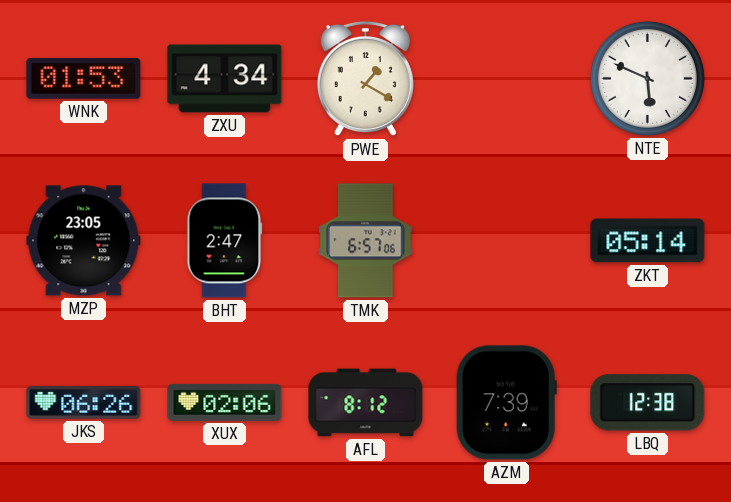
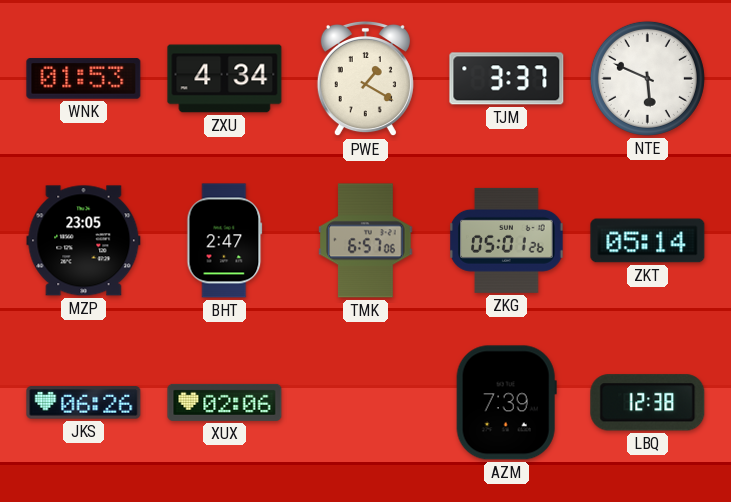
TJM: none -> 3:37 (507, 79)
ZKG: none -> 05:01 (507, 240)
AFL: 8:12 -> none (366, 403)
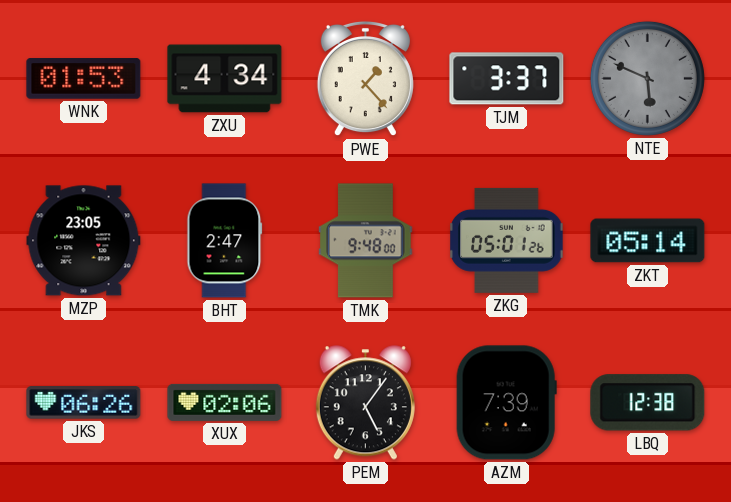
PWE: 1:20 -> 1:23 (365, 79)
NTE dial: white -> grey (647, 78)
TMK: 6:57 -> 9:48 (366, 241)
PEM: none -> 5:06 (365, 403)
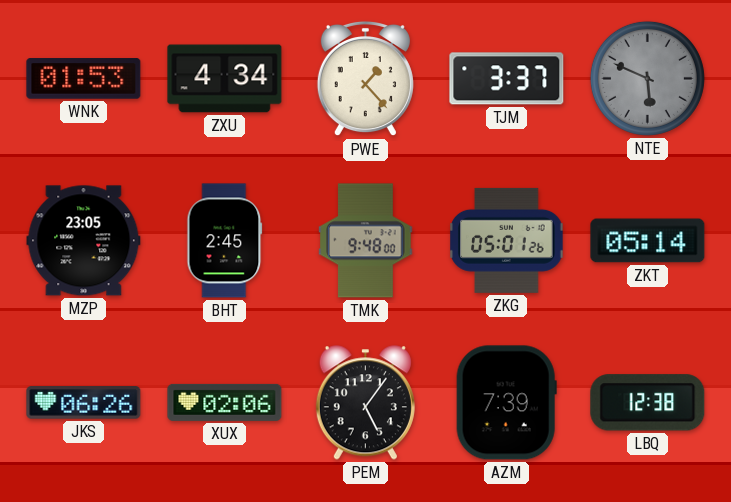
BHT: 2:47 -> 2:45 (225, 241)
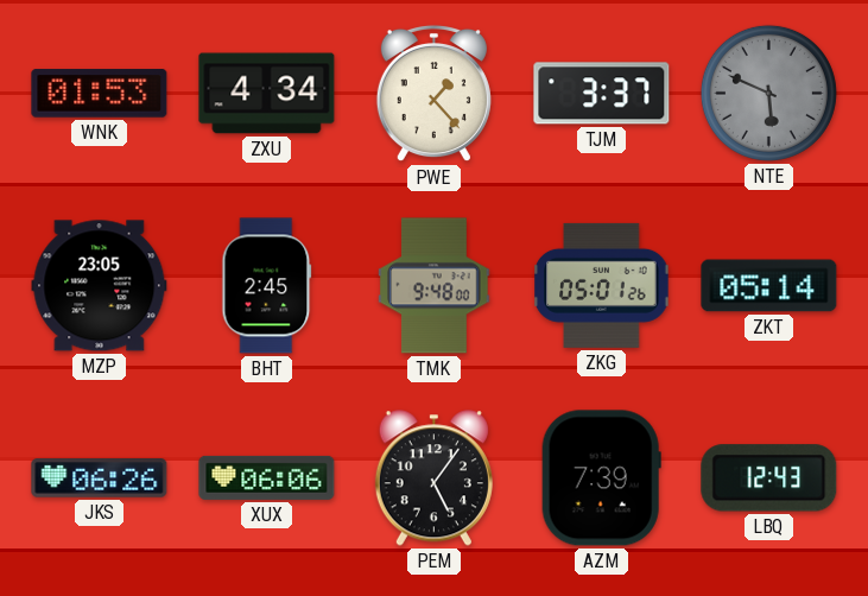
XUX: 02:06 -> 06:06 (267, 477)
LBQ: 12:38 -> 12:43 (769, 478)
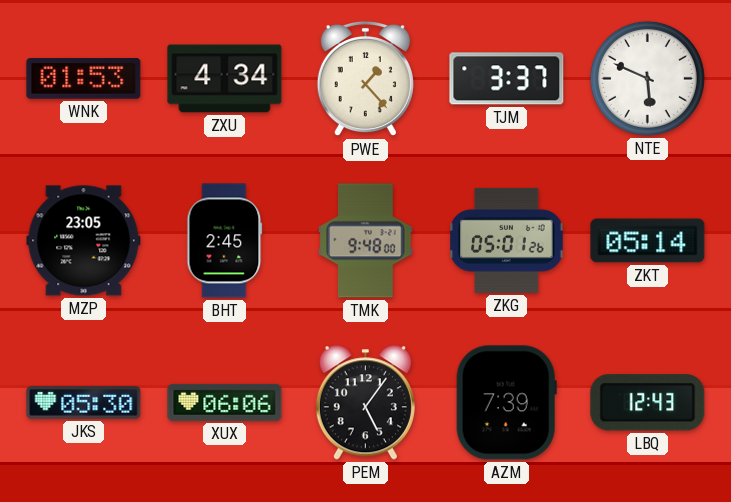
NTE dial: grey -> white (647, 78)
JKS: 06:26 -> 05:30 (84, 403)
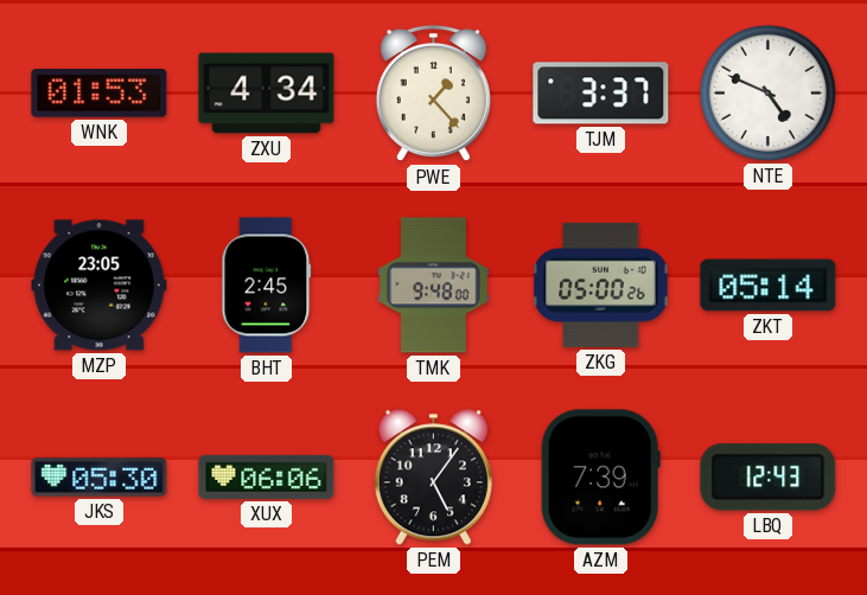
NTE: 5:49 -> 4:49 (767, 92)
ZKG: 05:01 -> 05:00 (601, 284)
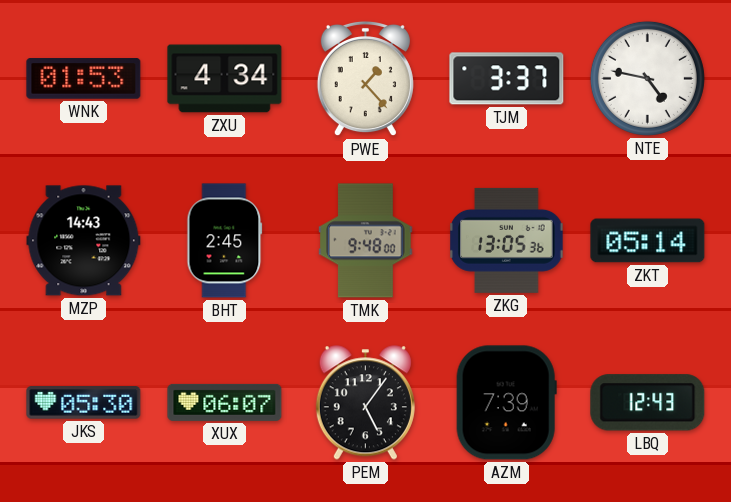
NTE: 4:49 -> 4:47 (647, 78)
MZP: 23:05 -> 14:43 (84, 241)
ZKG: 05:00 -> 13:05 (507, 240)
XUX: 06:06 -> 06:07 (225, 402)
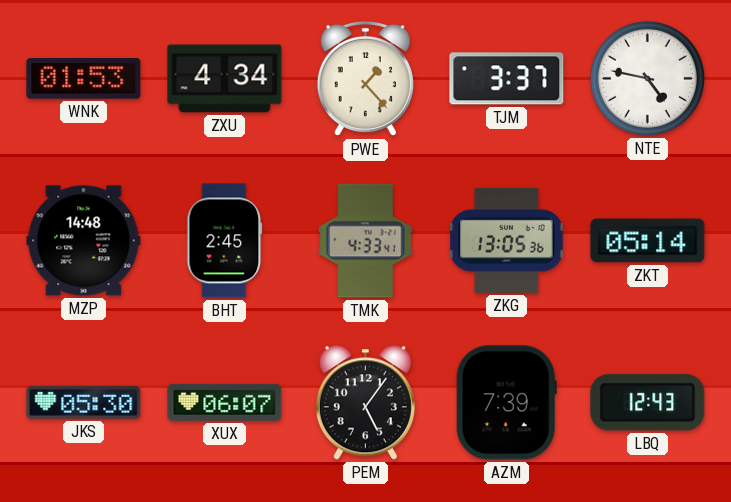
MZP: 14:43 -> 14:48 (84, 241)
TMK: 9:48 -> 4:33 (366, 241)
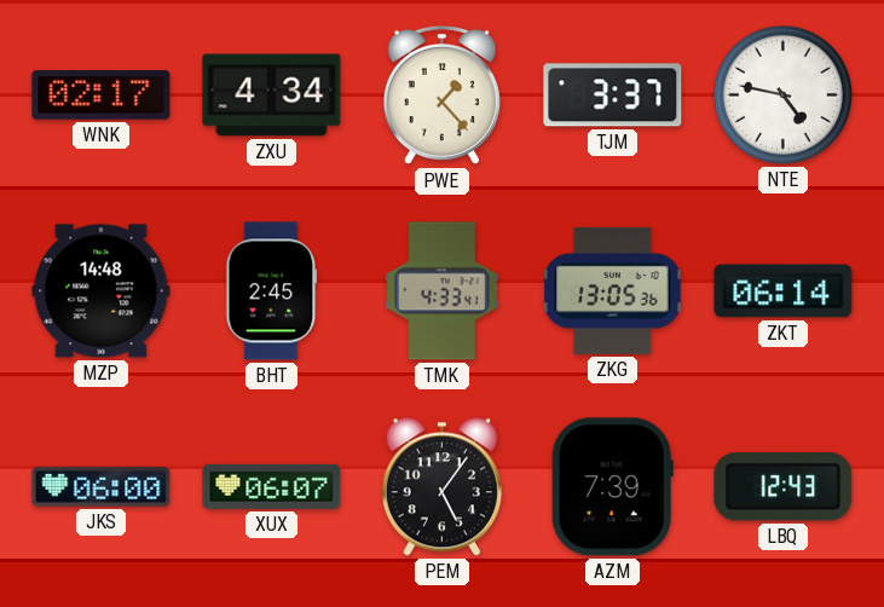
WNK: 01:53 -> 02:17 (102, 96)
ZKT: 05:14 -> 06:14 (784, 291)
JKS: 05:30 -> 06:00 (102, 487)
